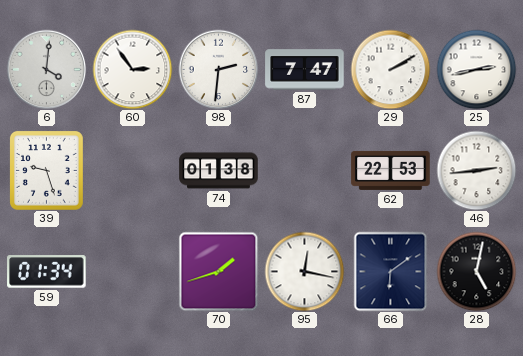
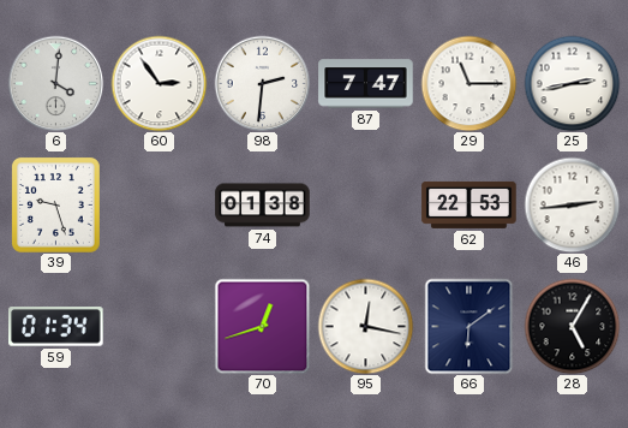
29: 2:10 -> 11:15 (468, 83)
70: 1:42 -> 12:42 (262, 326)
28: 5:02 -> 5:05 (572, 326)
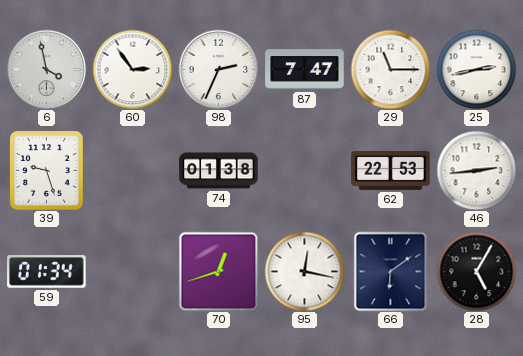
6: 4:01 -> 3:58 (46, 69)
98: 2:31 -> 2:34 (218, 69)
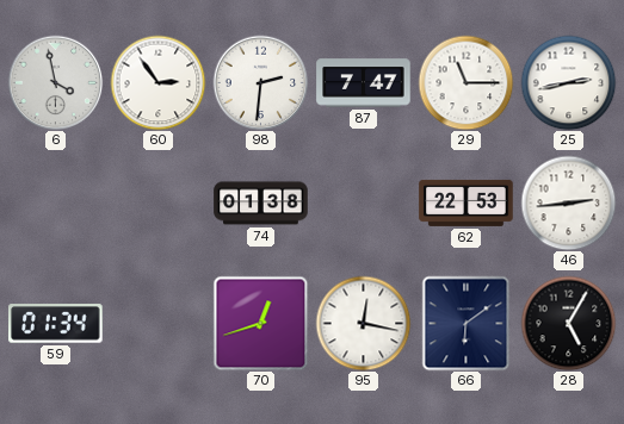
98: 2:34 -> 2:31 (260, 82)
39: 9:27 -> none (46, 171)
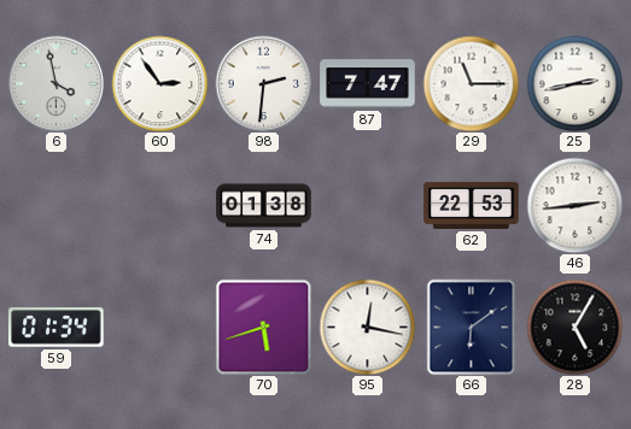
70: 12:42 -> 5:42 (263, 327)
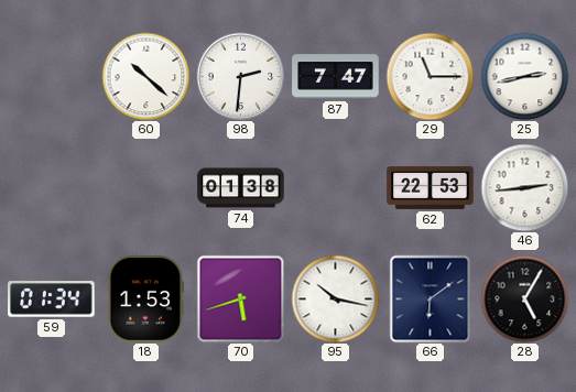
6: 3:58 -> none (55, 83)
60: 2:54 -> 10:22 (145, 76)
18: none -> 1:53 (146, 300)
95: 12:17 -> 10:17 (335, 298)
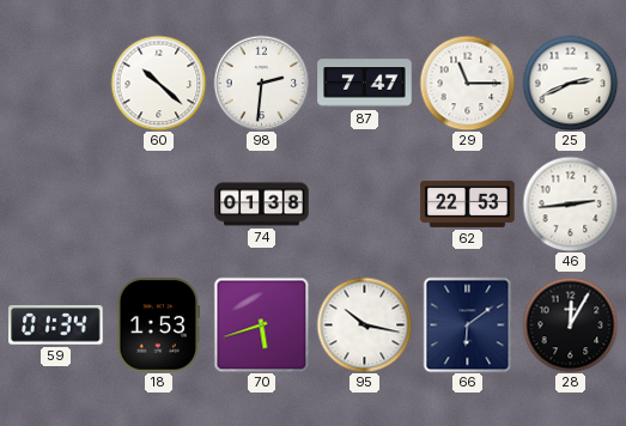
25: 2:43 -> 2:41 (570, 83)
28: 5:05 -> 12:05 (570, 324)
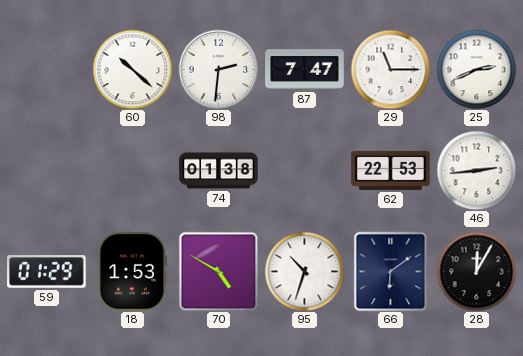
59: 01:34 -> 01:29 (47, 272)
70: 5:42 -> 4:50 (218, 271)
95: 10:17 -> 10:33 (304, 271)
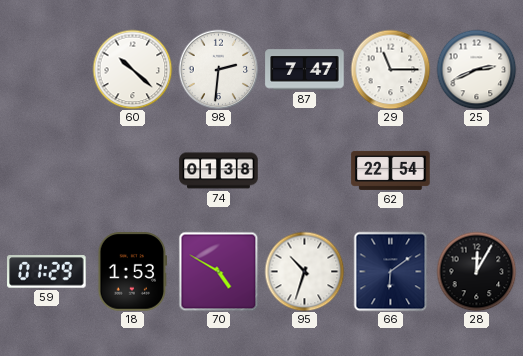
62: 22:53 -> 22:54 (391, 170)
46: 2:44 -> none (476, 170)
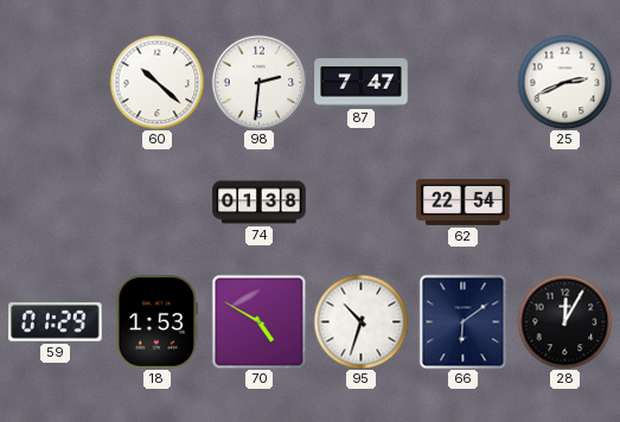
29: 11:15 -> none (390, 69)
